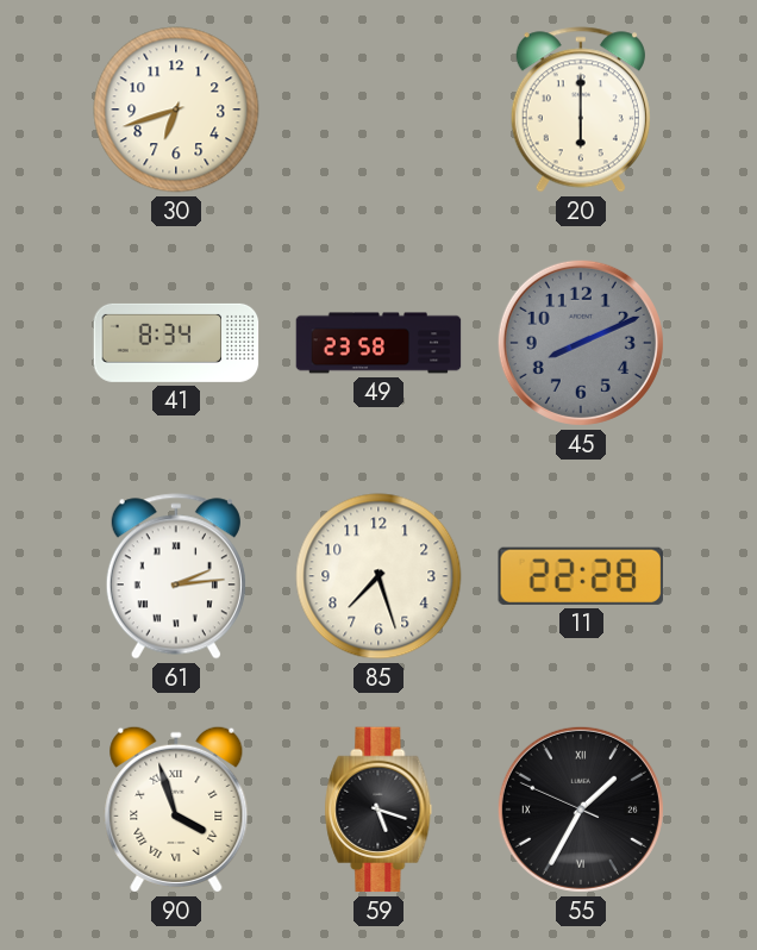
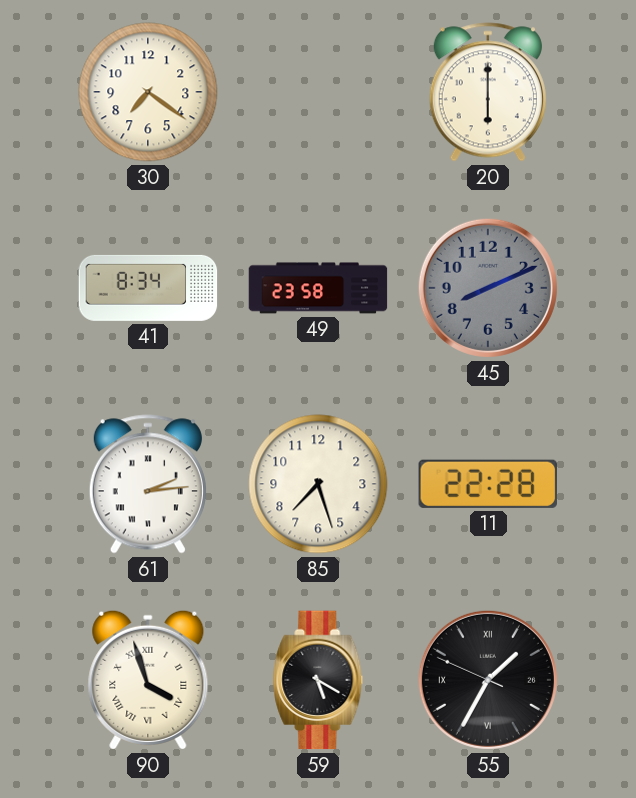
30: 6:42 -> 7:21 (148, 92)
59: 5:18 -> 5:20 (318, 680)
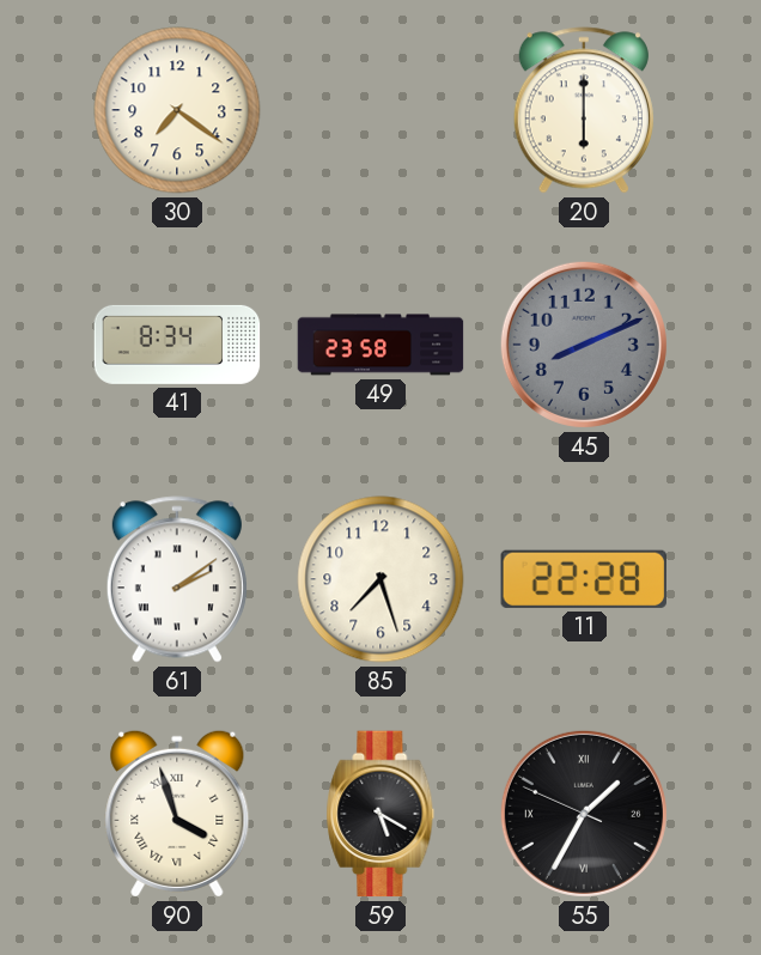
61: 2:14 -> 2:09 (177, 579)
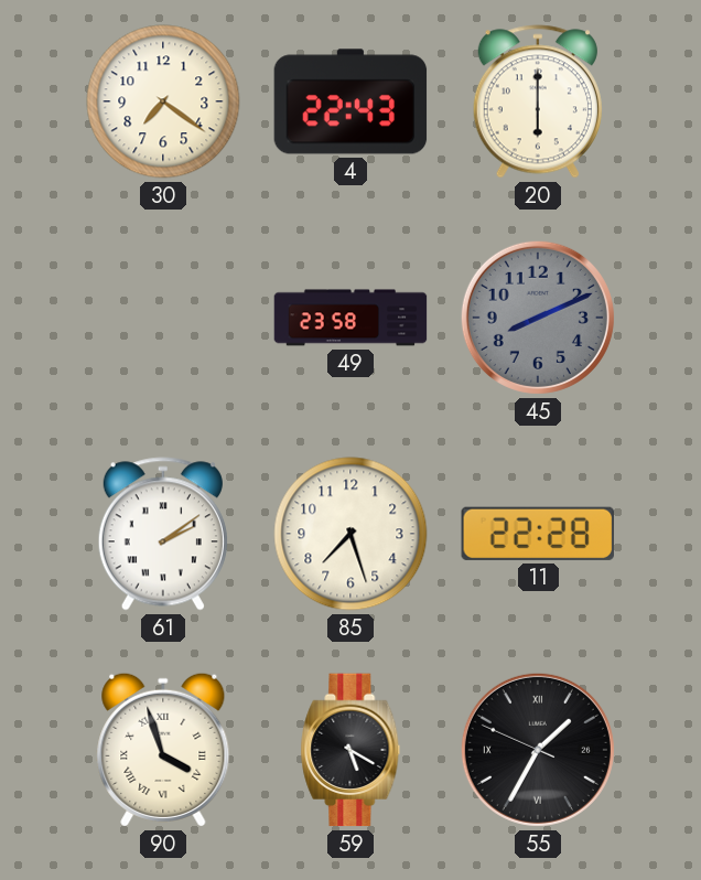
4: none -> 22:43 (350, 101)
41: 8:34 -> none (177, 345)
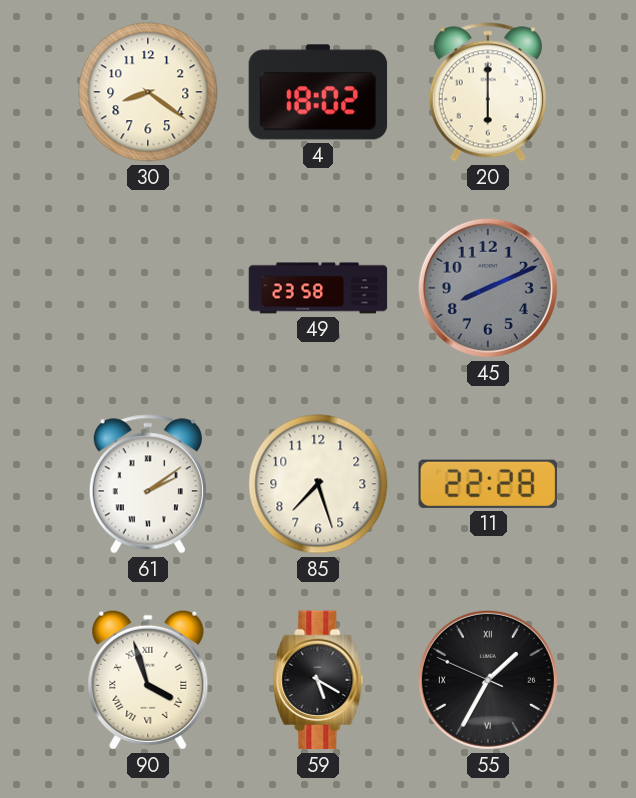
30: 7:21 -> 8:21 (148, 92)
4: 22:43 -> 18:02 (318, 92)
